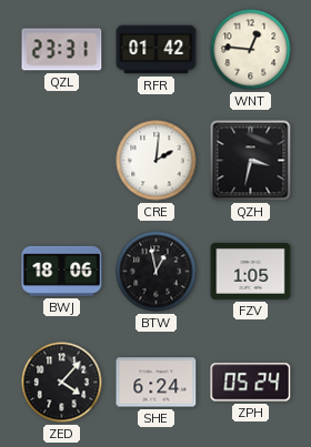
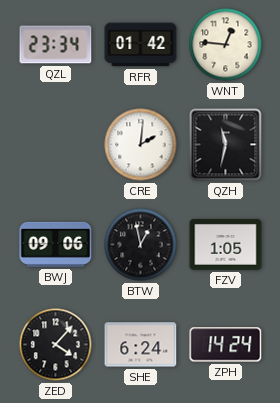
QZL: 23:31 -> 23:34 (56, 45)
QZH: 3:32 -> 11:32 (226, 145)
BWJ: 18:06 -> 09:06 (56, 244)
ZPH: 05:24 -> 14:24 (226, 345)
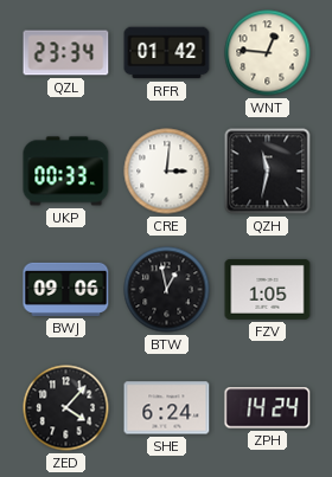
UKP: none -> 00:33 (66, 172)
CRE: 2:01 -> 3:01 (167, 172)
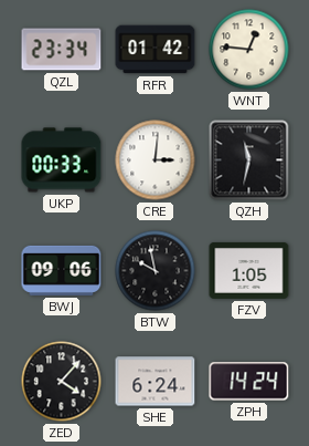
BTW: 12:58 -> 9:58 (156, 271)
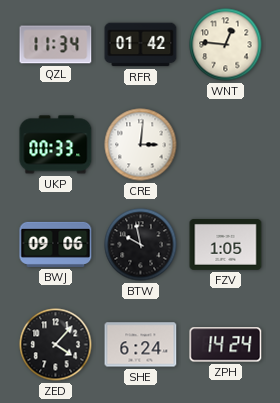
QZL: 23:34 -> 11:34 (56, 45)
QZH: 11:32 -> none (249, 160)
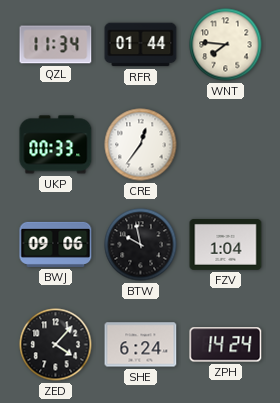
RFR: 01:42 -> 01:44 (141, 45)
WNT: 12:46 -> 7:46 (226, 45)
CRE: 3:01 -> 12:36 (141, 145)
FZV: 1:05 -> 1:04 (226, 245)
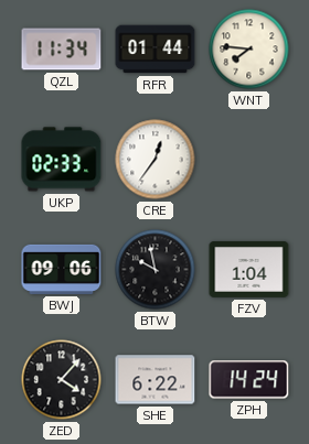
UKP: 00:33 -> 02:33 (62, 160)
SHE: 6:24 -> 6:22 (156, 380)
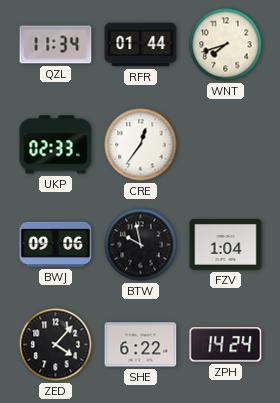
WNT: 7:46 -> 7:42 (226, 45)
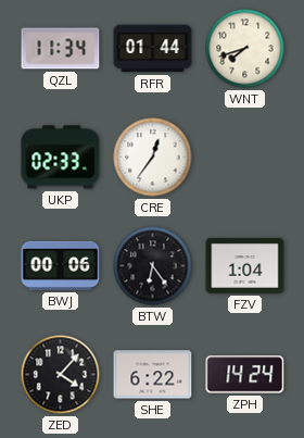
BWJ: 09:06 -> 00:06 (61, 265)
BTW: 9:58 -> 6:24 (153, 266)
